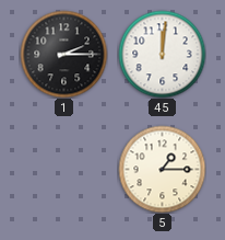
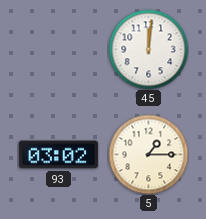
1: 2:15 -> none (63, 54)
93: none -> 03:02 (58, 155)
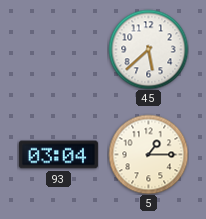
45: 12:01 -> 5:38 (148, 49)
93: 03:02 -> 03:04 (58, 155)
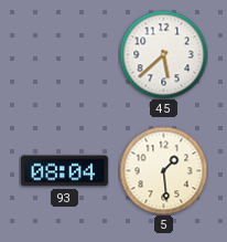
93: 03:04 -> 08:04 (64, 171)
5: 1:15 -> 1:29 (163, 170)
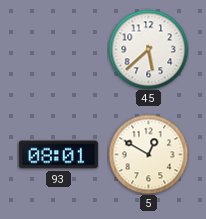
93: 08:04 -> 08:01 (58, 155)
5: 1:29 -> 12:50 (148, 154)
